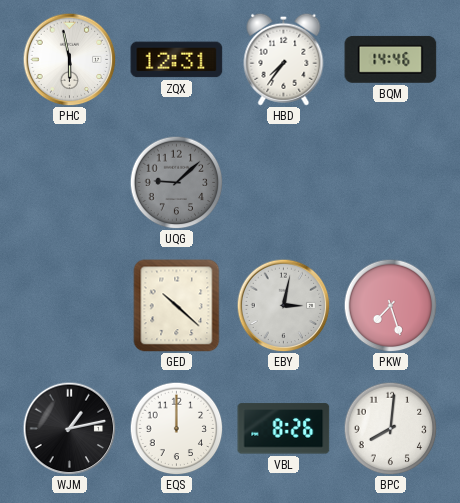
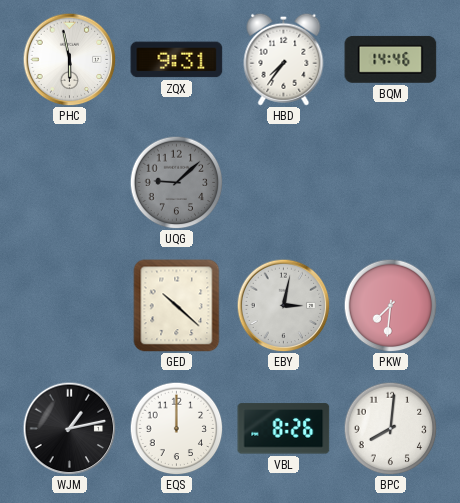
ZQX: 12:31 -> 9:31 (177, 60)
PKW: 7:27 -> 7:31 (390, 305)
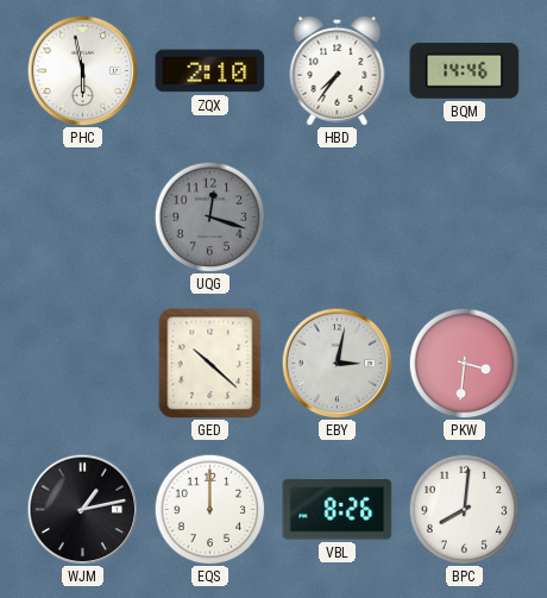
ZQX: 9:31 -> 2:10 (210, 71)
UQG: 9:08 -> 12:18 (209, 216)
PKW: 7:31 -> 3:31 (464, 363)
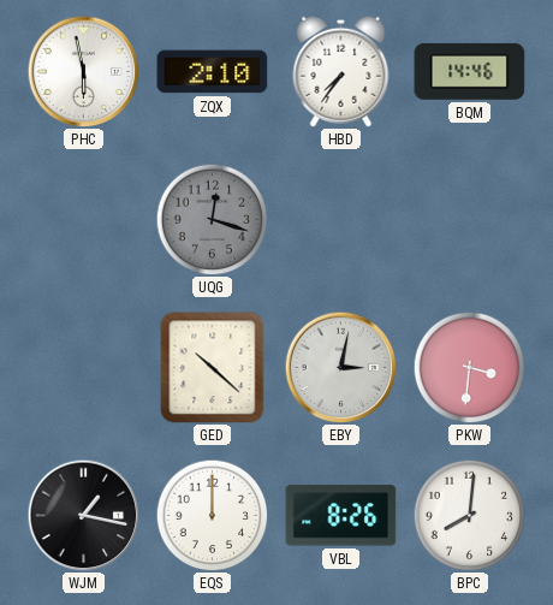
WJM: 1:13 -> 1:17 (83, 515)
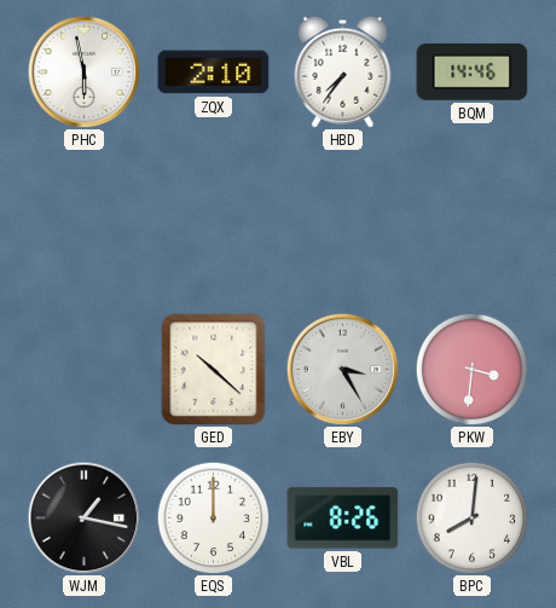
UQG: 12:18 -> none (212, 219)
EBY: 3:02 -> 3:25 (342, 369)
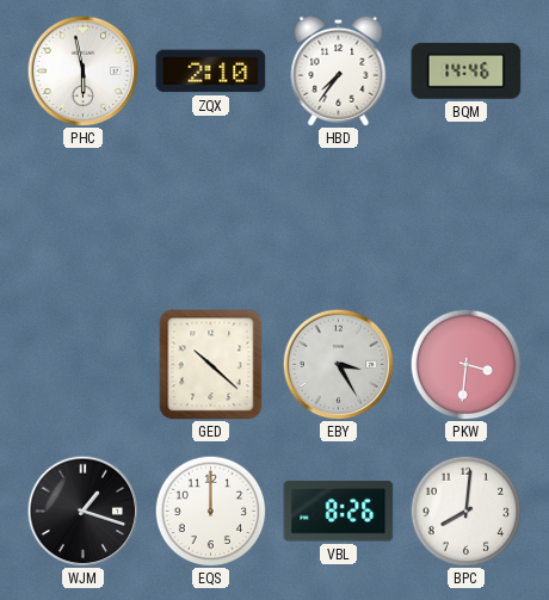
WJM: 1:17 -> 1:18 (82, 511)
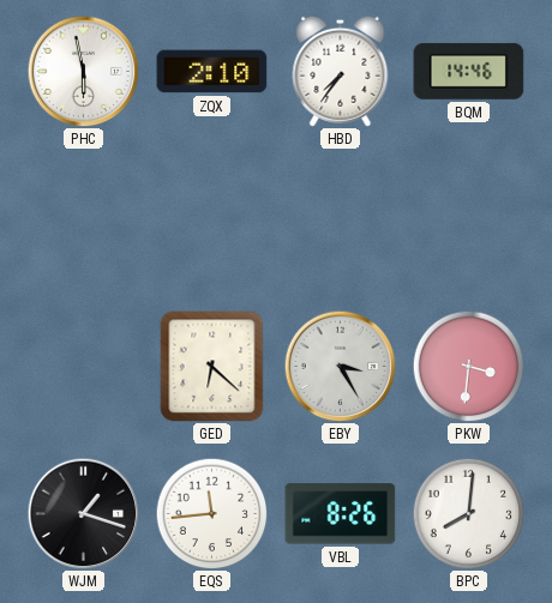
GED: 10:22 -> 6:22 (212, 367)
EQS: 12:00 -> 11:44 (211, 513)
